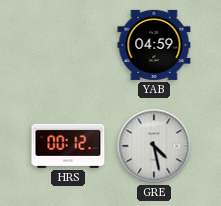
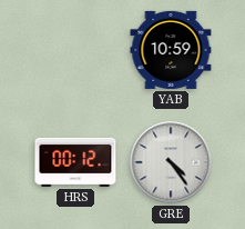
YAB: 04:59 -> 10:59 (171, 50)
GRE: 4:28 -> 4:24 (171, 162)
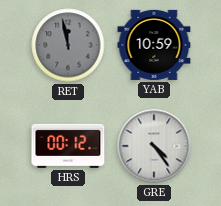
RET: none -> 11:58 (68, 45)
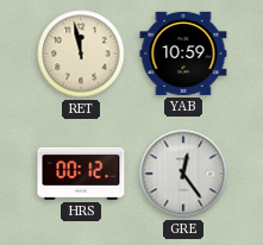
RET dial: grey -> cream (81, 54)
GRE: 4:24 -> 12:24 (183, 174)
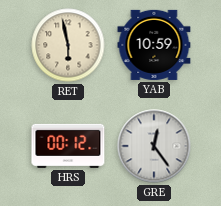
RET: 11:58 -> 5:58 (68, 45)
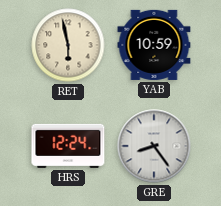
HRS: 00:12 -> 12:24 (68, 146)
GRE: 12:24 -> 8:24 (154, 146)
